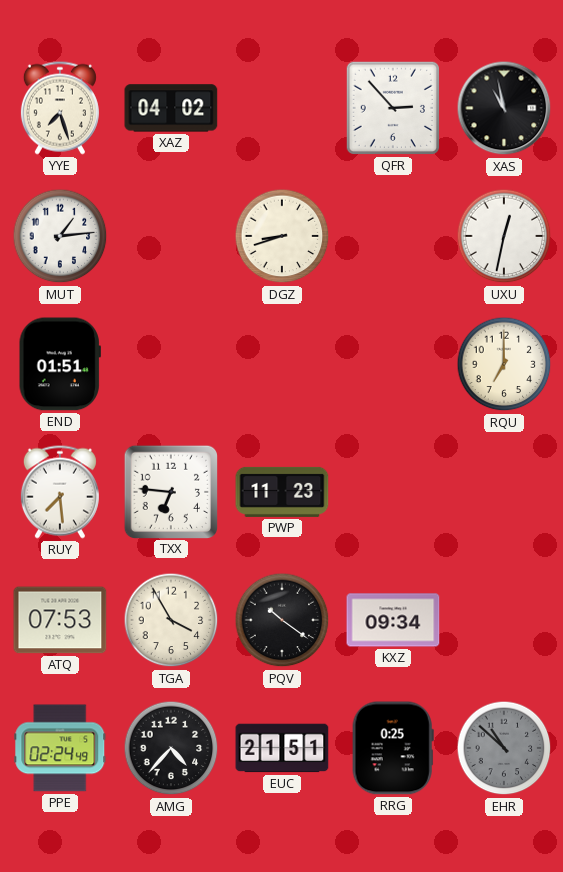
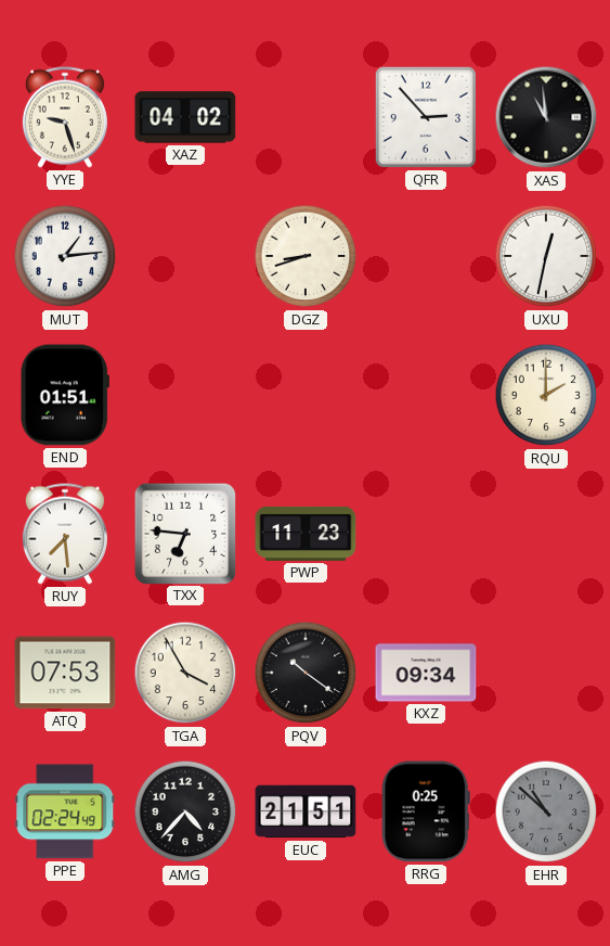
YYE: 7:27 -> 9:27 (65, 117)
XAS: 10:58 -> 10:59 (546, 117)
RQU: 7:00 -> 2:00 (546, 395)
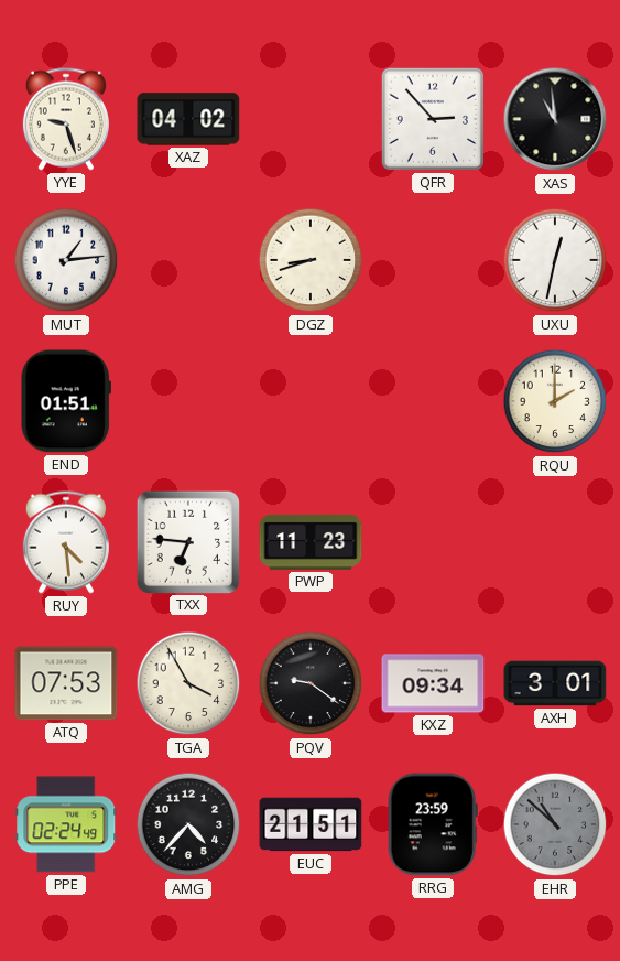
RUY: 7:29 -> 4:29 (66, 542)
PQV: 10:21 -> 9:21 (311, 683)
AXH: none -> 3:01 (555, 683)
RRG: 0:25 -> 23:59 (433, 824)
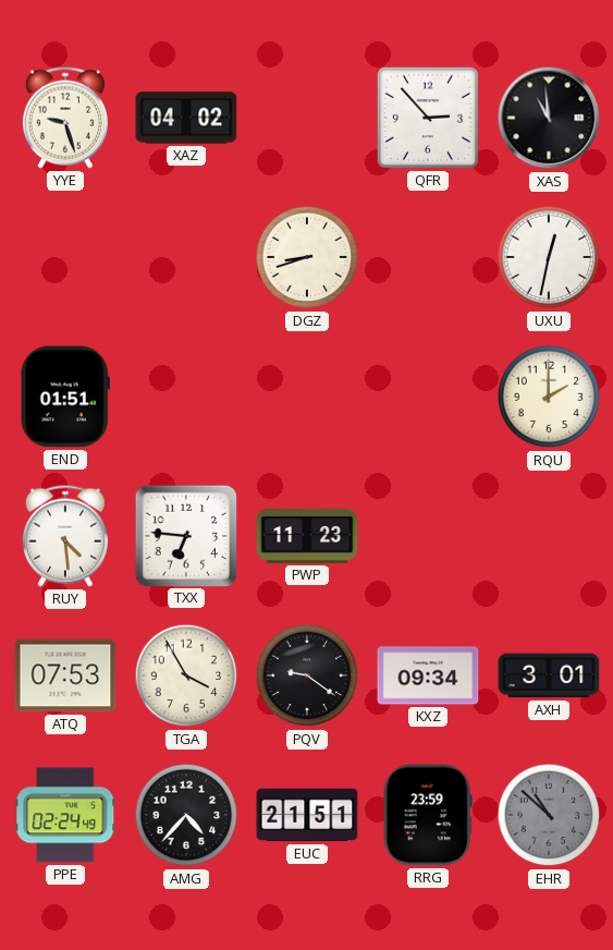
MUT: 1:14 -> none (66, 260)
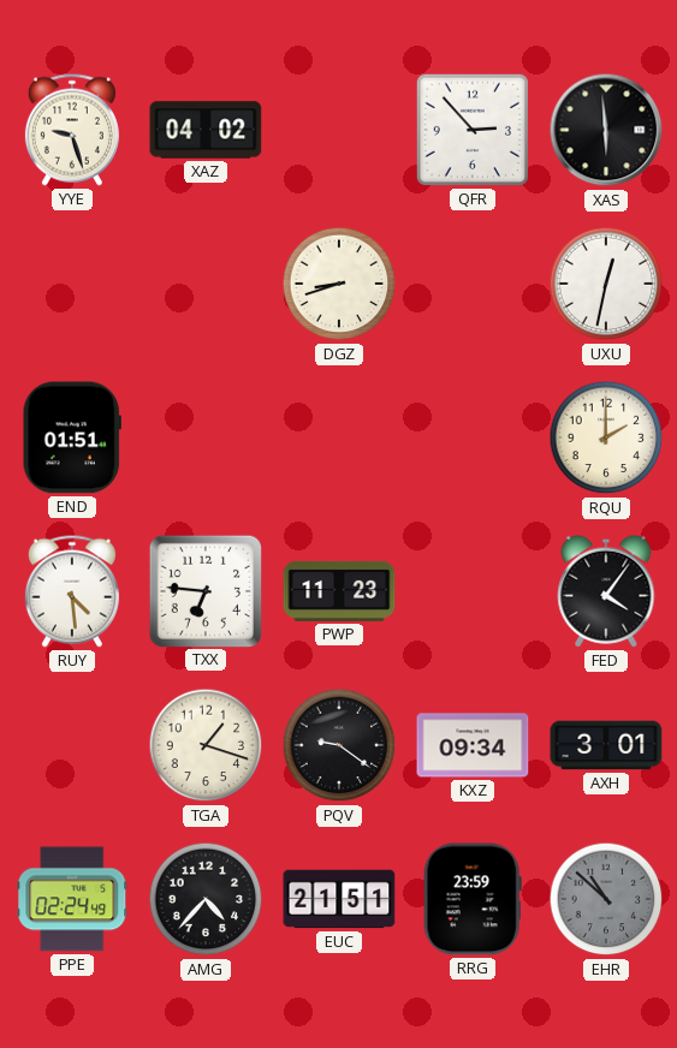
XAS: 10:59 -> 5:59 (606, 130)
FED: none -> 4:06 (606, 591)
ATQ: 07:53 -> none (65, 675)
TGA: 3:55 -> 1:18 (206, 745)
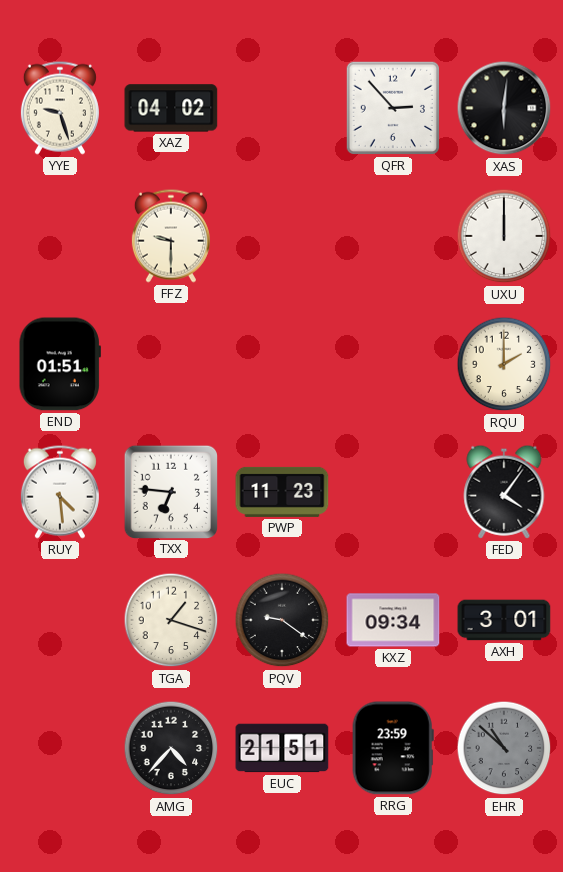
XAS: 5:59 -> 6:01 (504, 108)
FFZ: none -> 9:30 (171, 236)
DGZ: 8:42 -> none (339, 284)
UXU: 12:32 -> 12:00 (504, 236)
PPE: 02:24 -> none (72, 899)
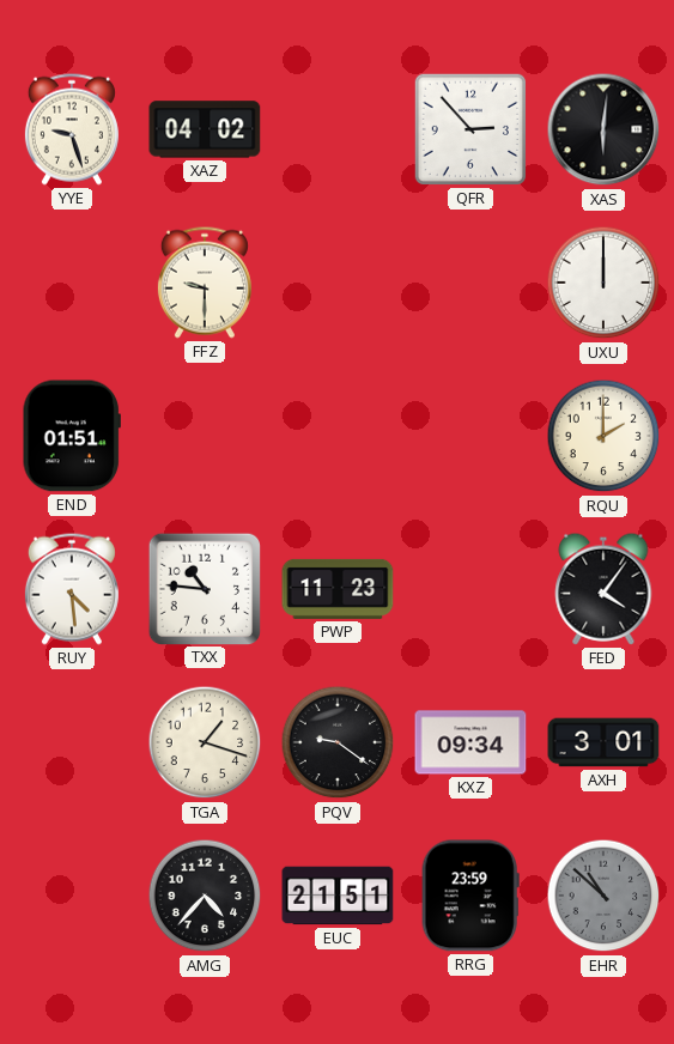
TXX: 6:46 -> 10:46 (204, 588)
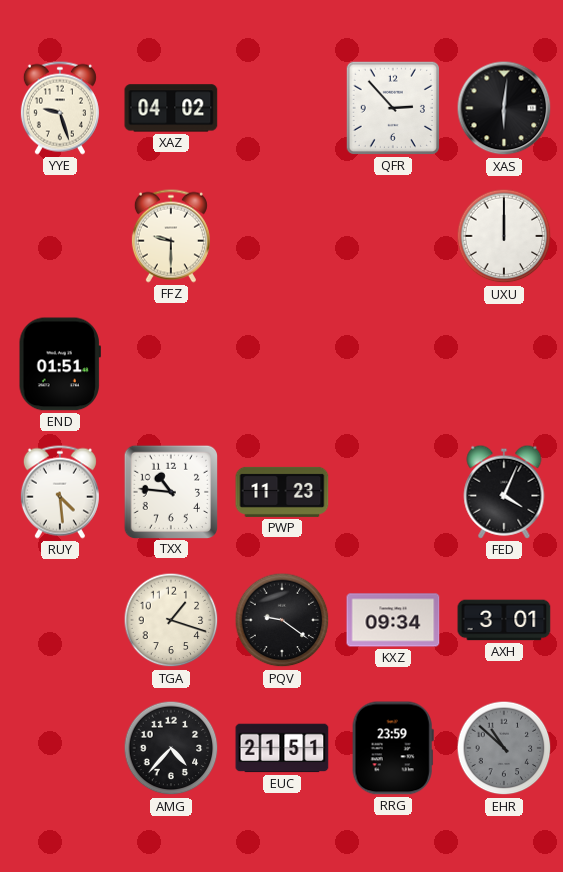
RQU: 2:00 -> none (603, 436)
FED: 4:06 -> 4:04 (504, 492)
